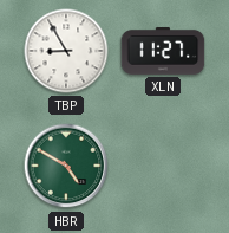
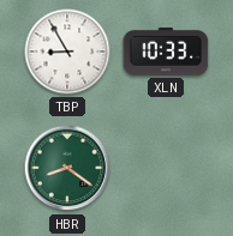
XLN: 11:27 -> 10:33 (166, 52)
HBR: 4:50 -> 8:21 (67, 168)
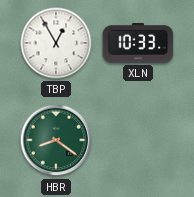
TBP: 8:55 -> 12:55 (56, 43)
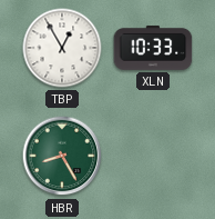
HBR: 8:21 -> 8:25 (62, 156)
